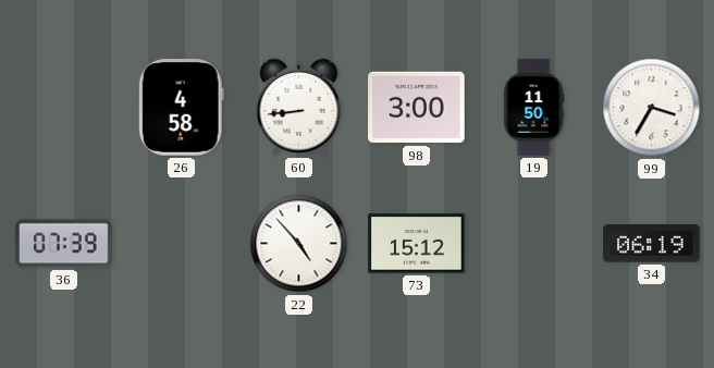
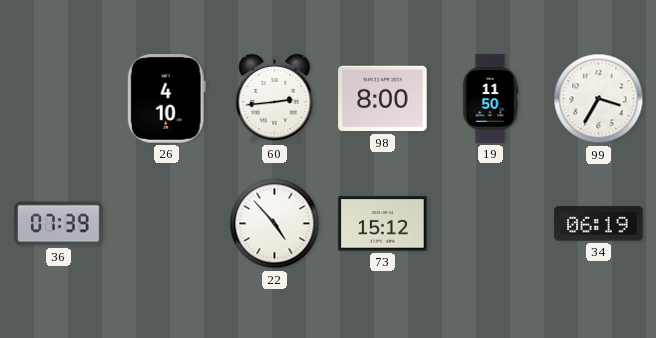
26: 4:58 -> 4:10 (166, 99)
60: 8:44 -> 2:44 (275, 98)
98: 3:00 -> 8:00 (383, 99)
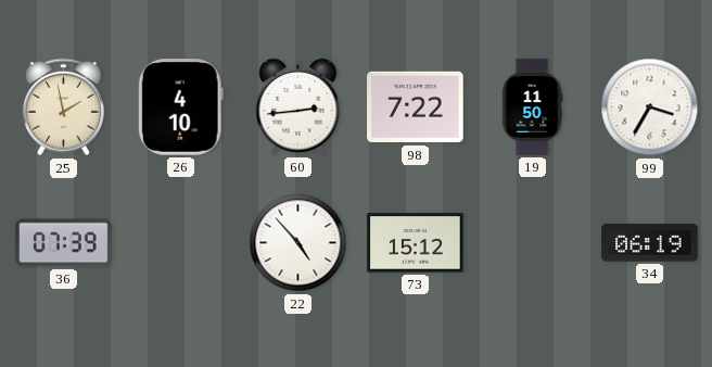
25: none -> 1:58 (63, 107)
98: 8:00 -> 7:22 (416, 107)
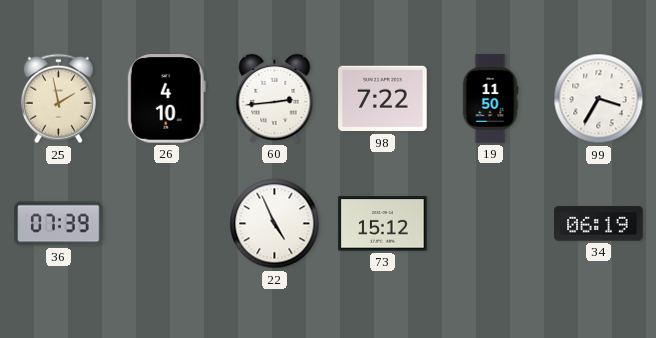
22: 4:53 -> 4:56 (275, 224)
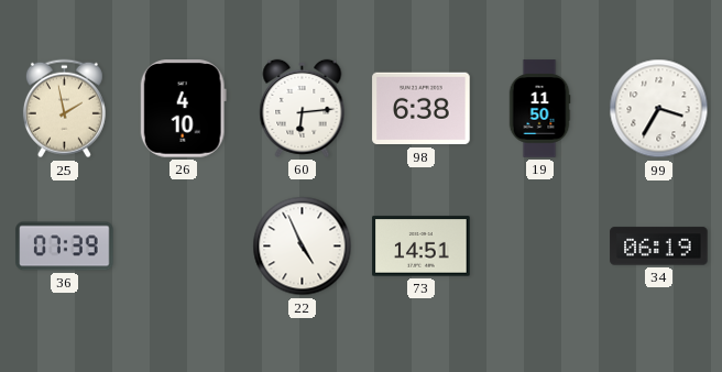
60: 2:44 -> 6:14 (303, 108)
98: 7:22 -> 6:38 (422, 109)
73: 15:12 -> 14:51 (422, 247)
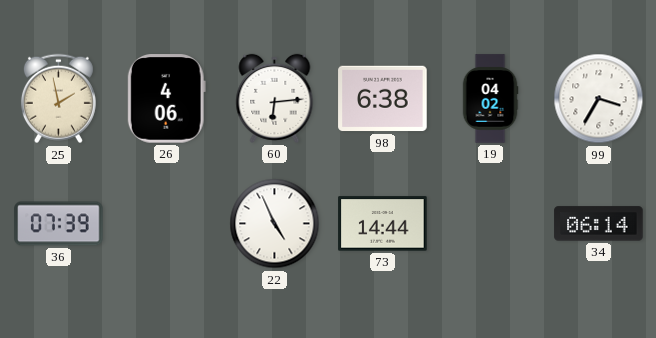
26: 4:10 -> 4:06 (166, 99)
19: 11:50 -> 04:02 (490, 99)
73: 14:51 -> 14:44 (383, 224)
34: 06:19 -> 06:14 (599, 224)
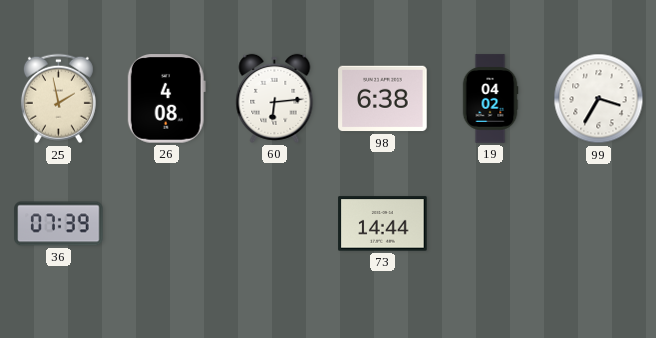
26: 4:06 -> 4:08 (166, 99)
22: 4:56 -> none (275, 224)
34: 06:14 -> none (599, 224)
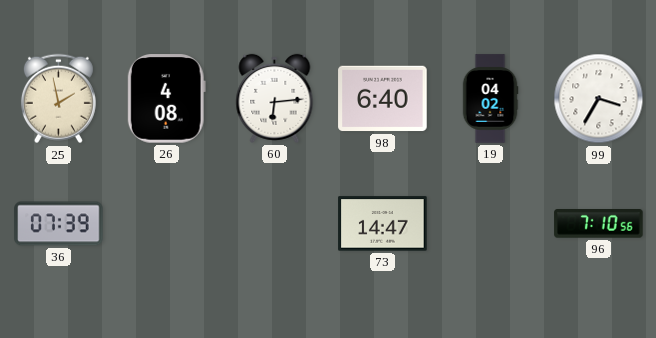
98: 6:38 -> 6:40 (383, 99)
73: 14:44 -> 14:47 (383, 224)
96: none -> 7:10 (599, 224)
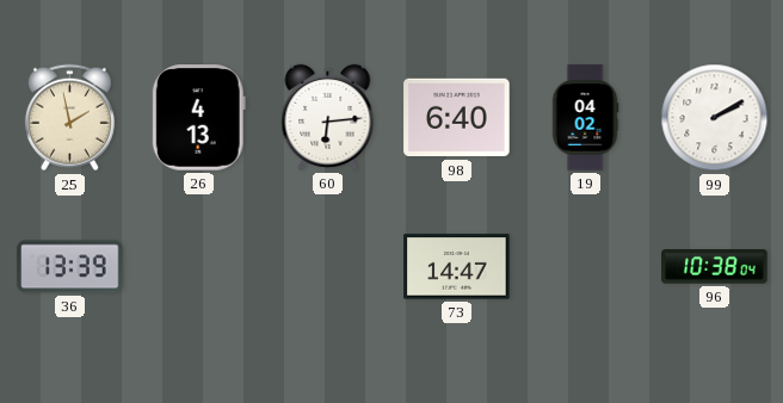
26: 4:08 -> 4:13 (198, 118)
99: 3:35 -> 2:10 (715, 118)
36: 07:39 -> 13:39 (70, 267)
96: 7:10 -> 10:38 (715, 267)
